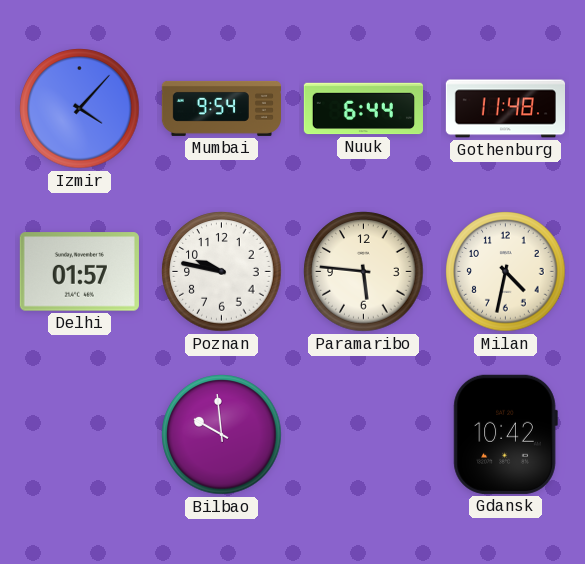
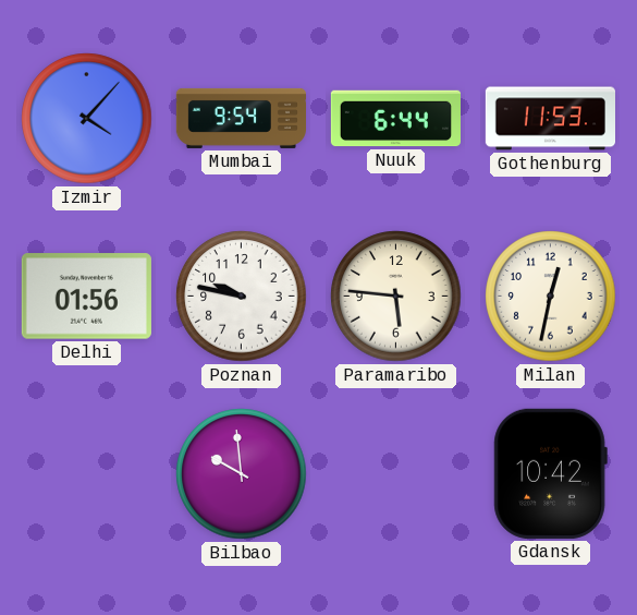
Gothenburg: 11:48 -> 11:53 (550, 119)
Delhi: 01:57 -> 01:56 (86, 297)
Milan: 4:32 -> 12:32 (551, 297)
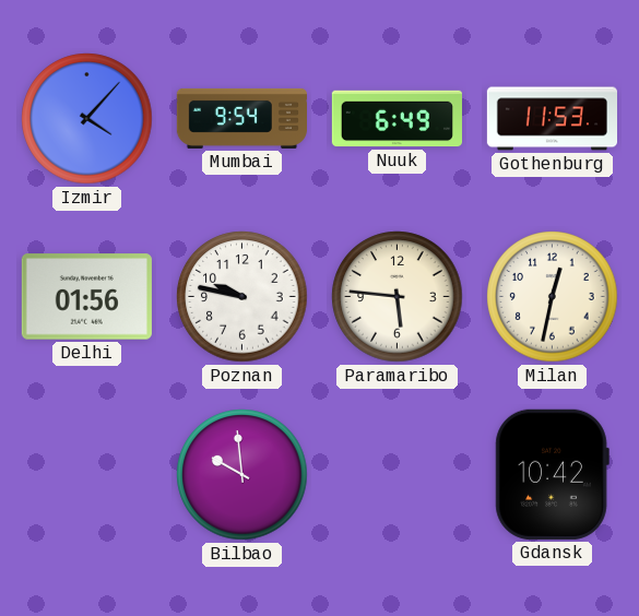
Nuuk: 6:44 -> 6:49 (397, 119)
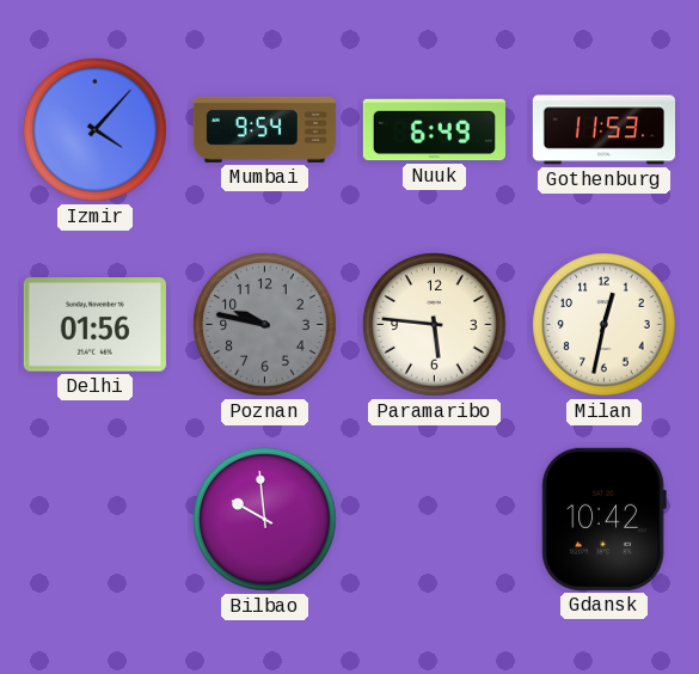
Poznan dial: white -> grey (265, 325)
